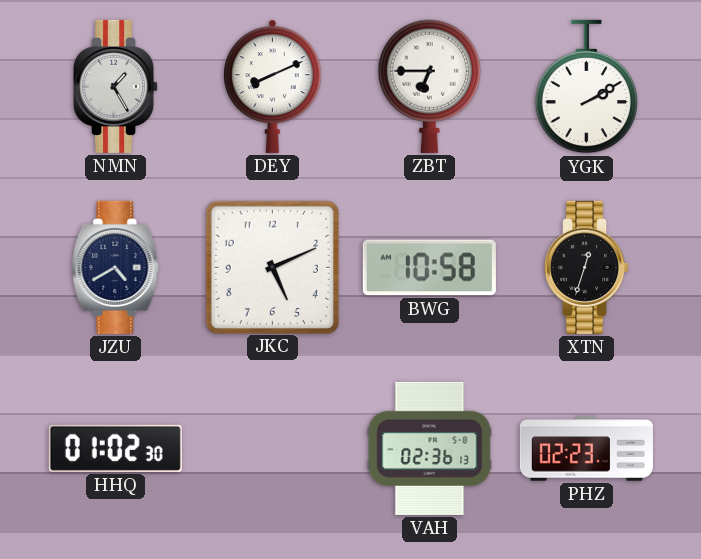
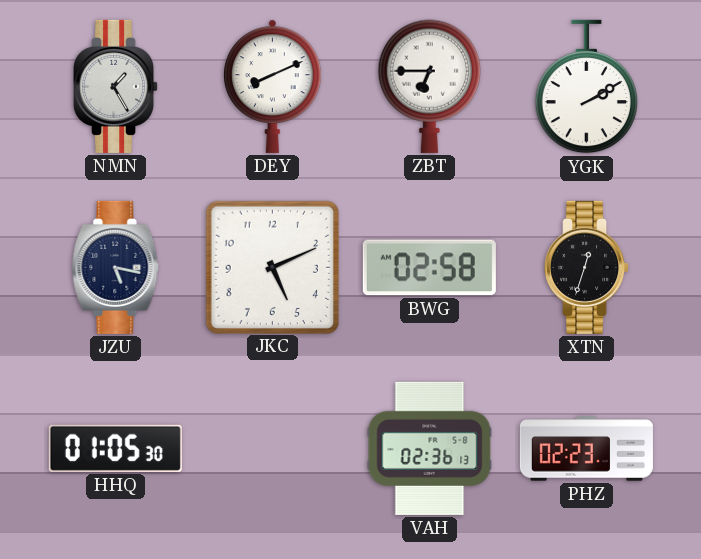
JZU: 4:40 -> 5:17 (116, 267)
BWG: 10:58 -> 02:58 (429, 268)
HHQ: 01:02 -> 01:05 (115, 448)
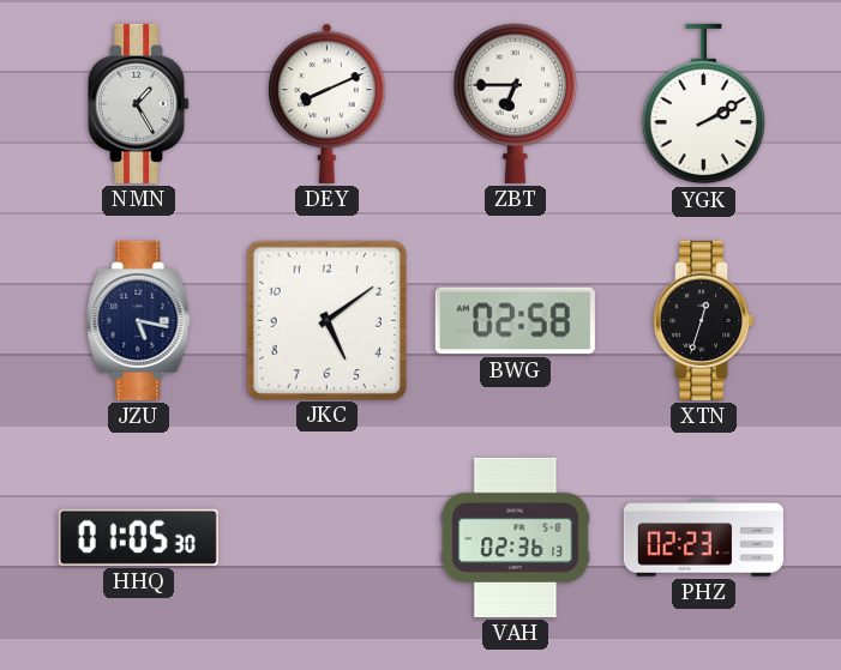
JKC: 5:11 -> 5:09 (326, 320)
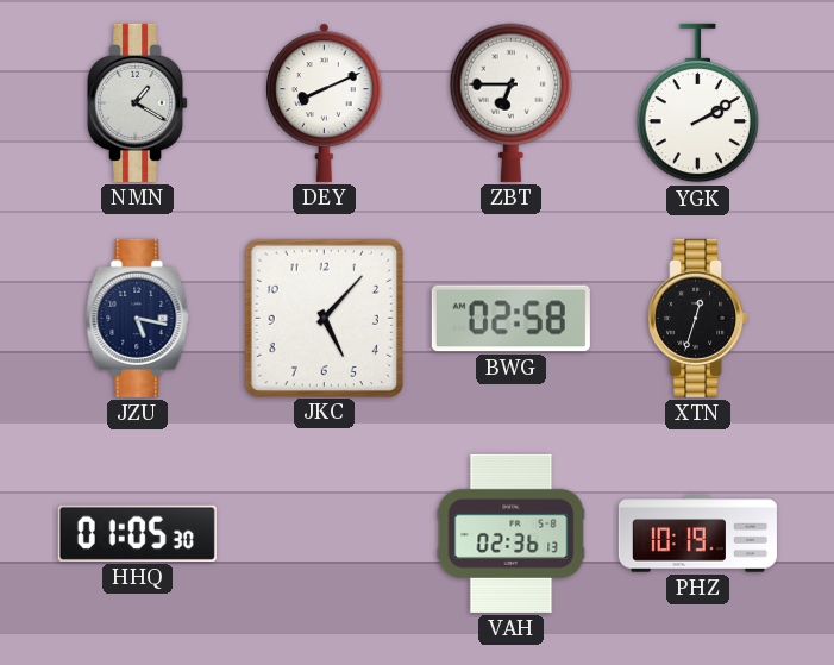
NMN: 1:25 -> 1:20 (138, 102)
JKC: 5:09 -> 5:07 (324, 318)
PHZ: 02:23 -> 10:19 (697, 534)
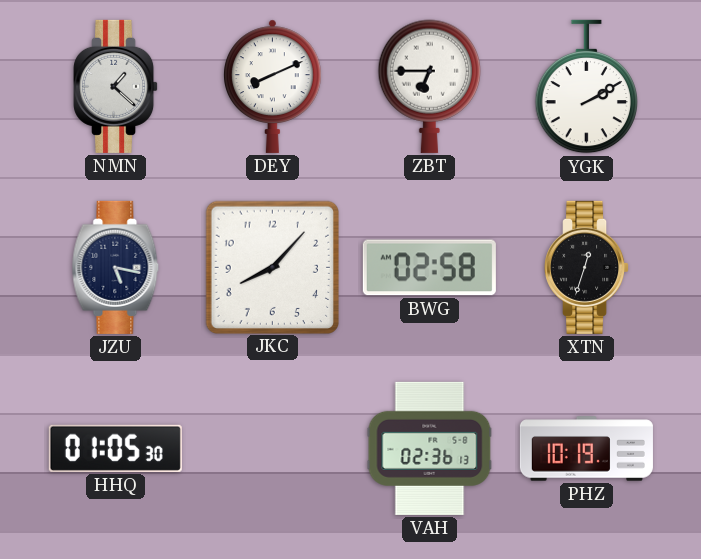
NMN: 1:20 -> 1:22 (116, 86)
JKC: 5:07 -> 8:07 (272, 267)
